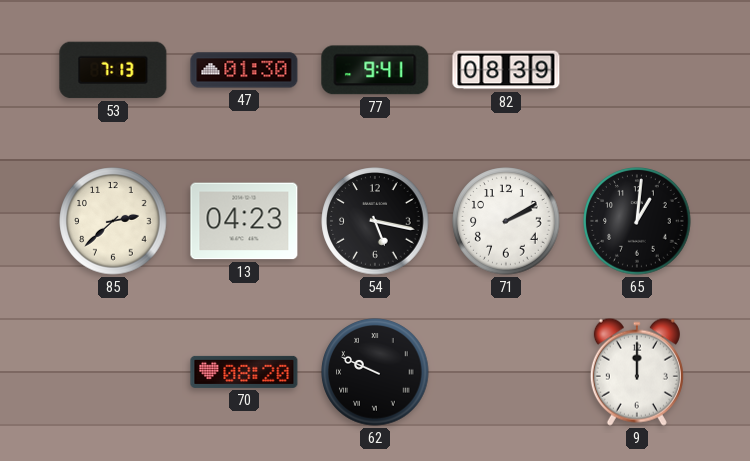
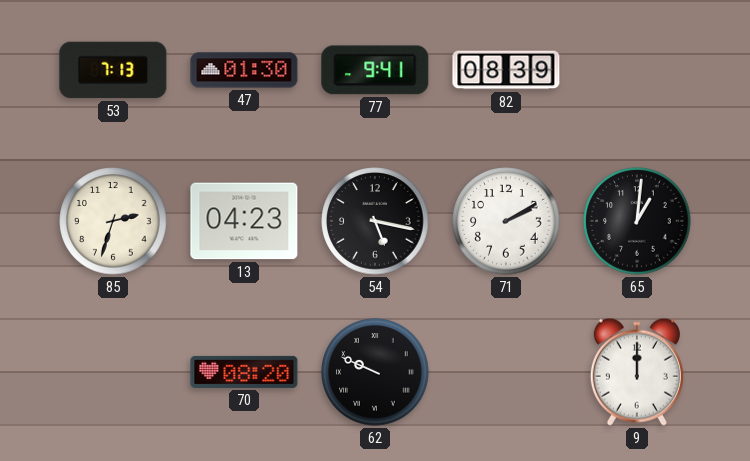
85: 2:38 -> 2:33 (113, 221)
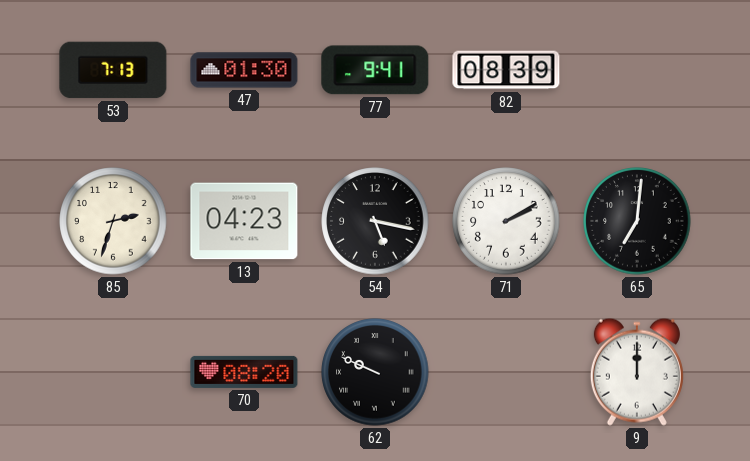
65: 1:01 -> 7:01 (637, 221)
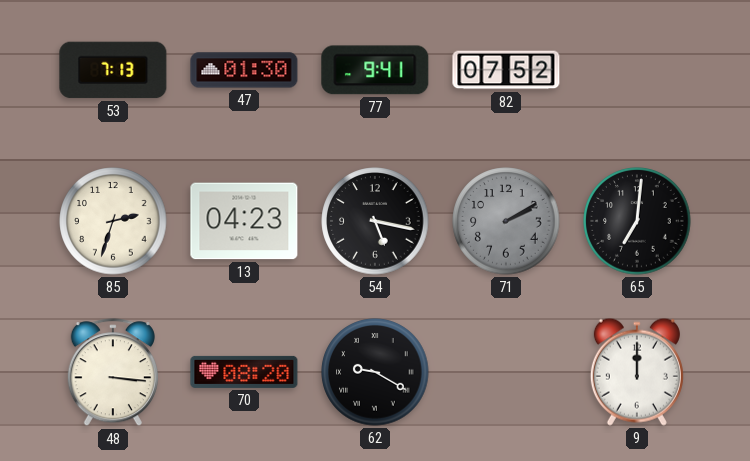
82: 08:39 -> 07:52 (506, 70)
71 dial: white -> grey (506, 221)
48: none -> 3:16 (113, 373)
62: 9:49 -> 9:20 (375, 372)
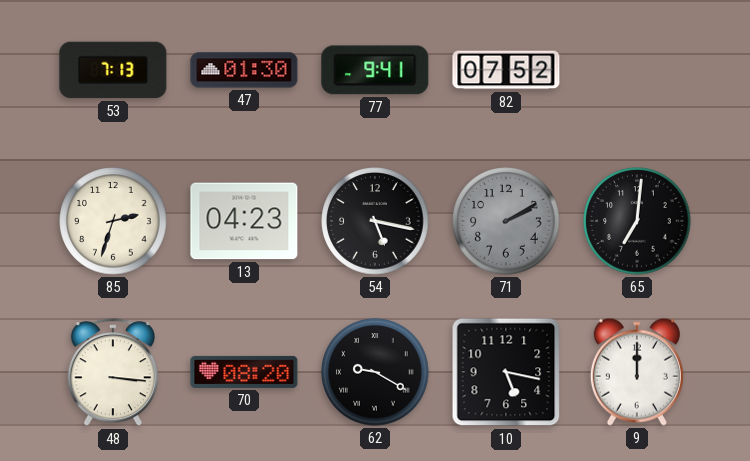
10: none -> 5:17 (506, 372)
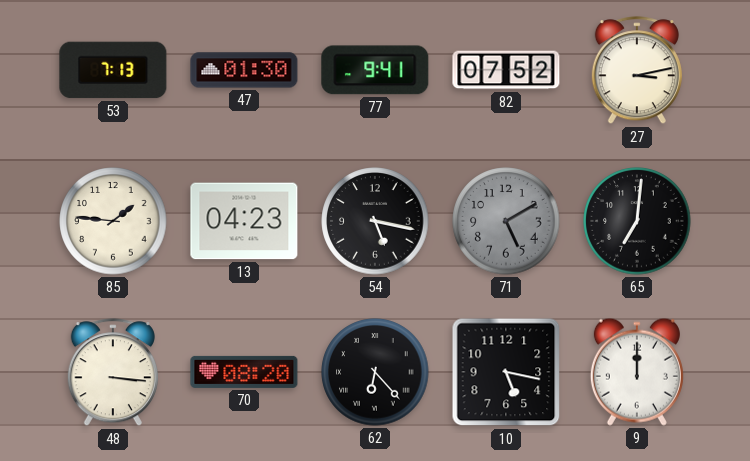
27: none -> 3:13 (637, 71)
85: 2:33 -> 1:46 (113, 221)
71: 2:10 -> 5:10 (506, 221)
62: 9:20 -> 6:23 (375, 372)
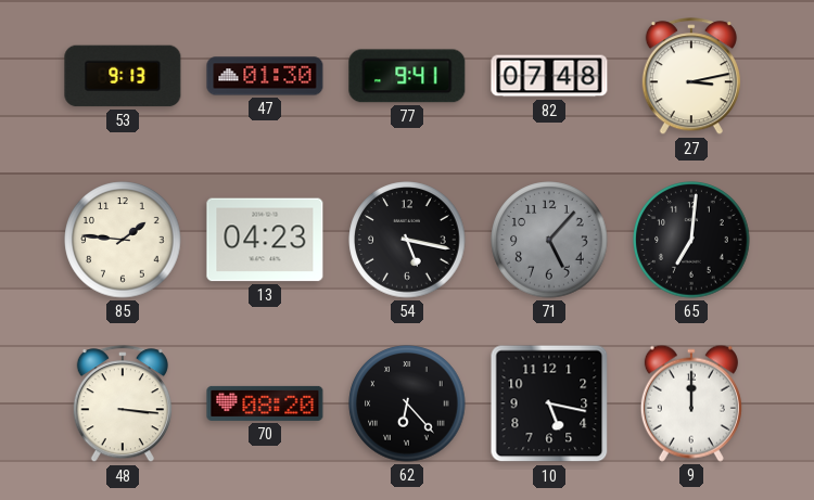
53: 7:13 -> 9:13 (123, 76)
82: 07:52 -> 07:48 (549, 76)
71: 5:10 -> 5:07 (549, 240)
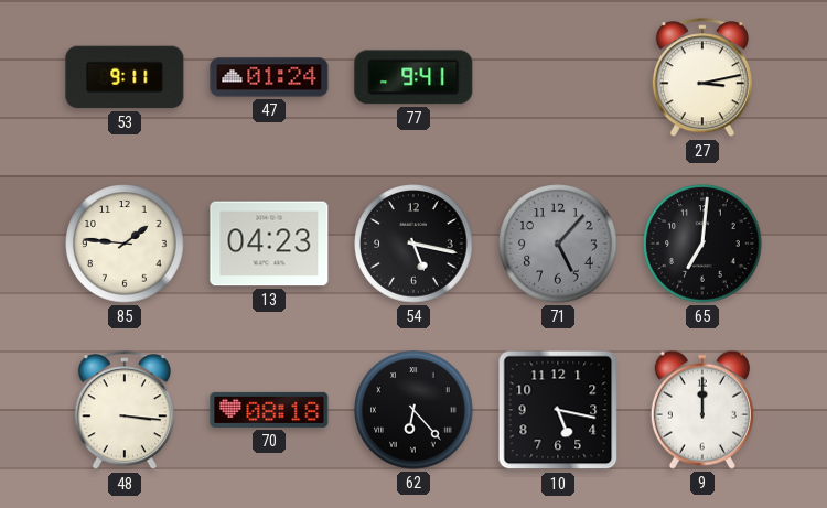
53: 9:13 -> 9:11 (125, 77)
47: 01:30 -> 01:24 (269, 77)
82: 07:48 -> none (549, 76)
70: 08:20 -> 08:18 (269, 410)
